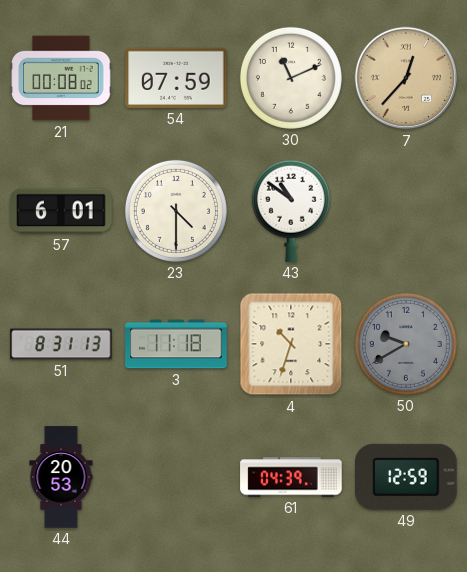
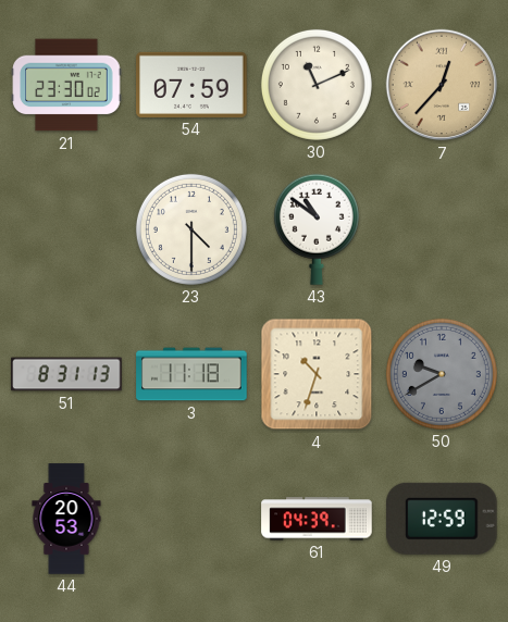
21: 00:08 -> 23:30 (66, 85)
57: 6:01 -> none (61, 211)
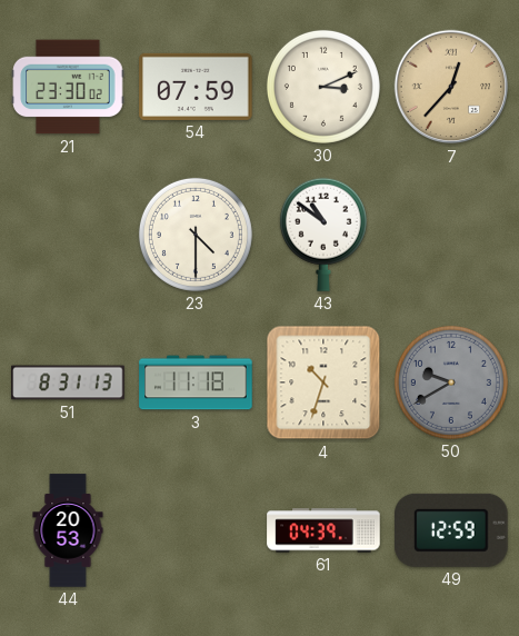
30: 11:11 -> 3:11 (323, 87)
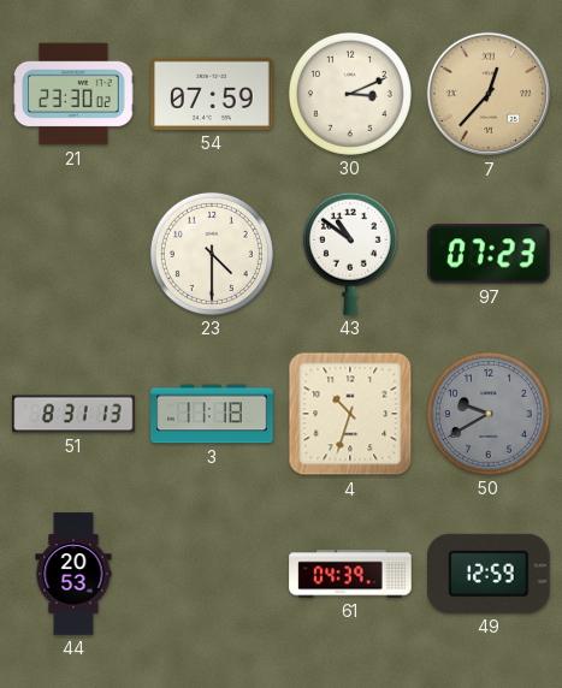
97: none -> 07:23 (490, 254)
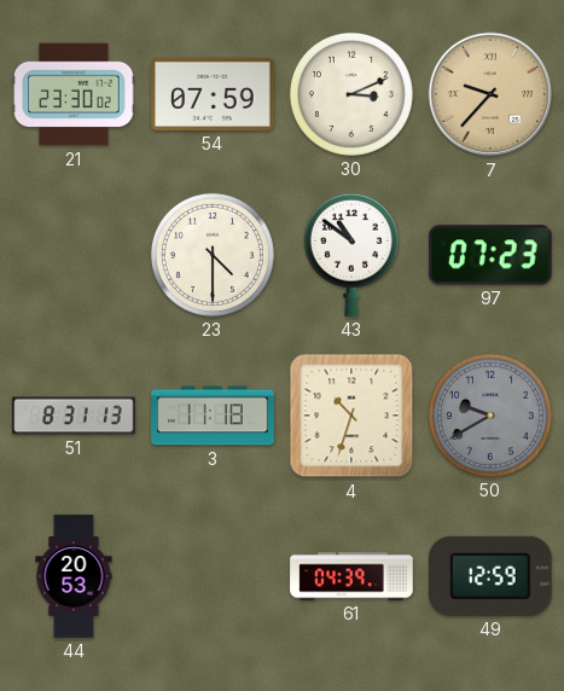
7: 12:37 -> 9:37 (490, 94)
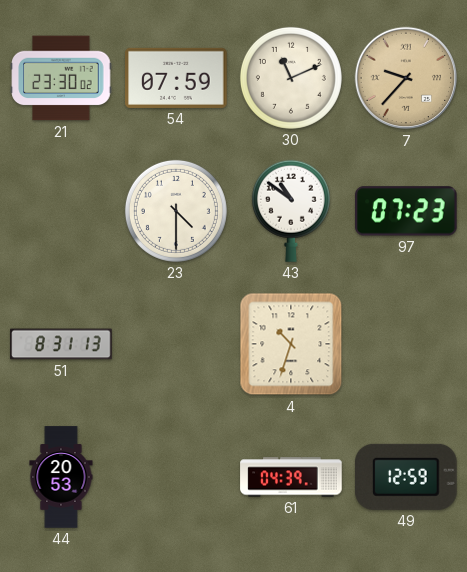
30: 3:11 -> 11:11 (291, 78)
3: 11:18 -> none (213, 416)
50: 9:40 -> none (490, 416)
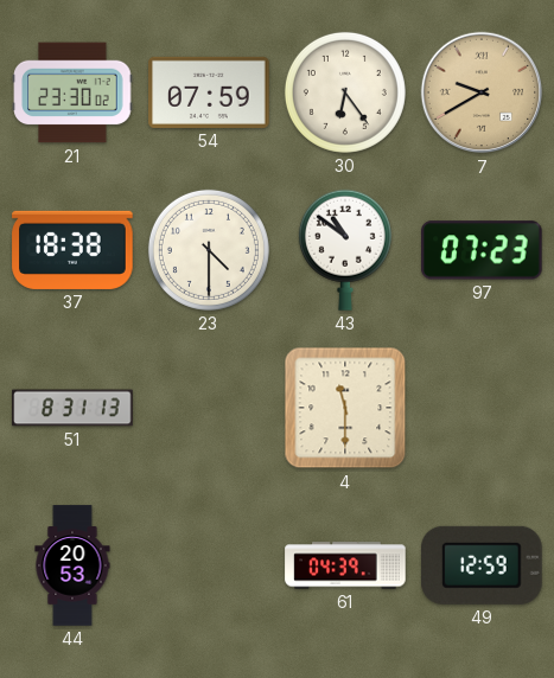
30: 11:11 -> 6:24 (345, 92)
7: 9:37 -> 9:40 (482, 92)
37: none -> 18:38 (72, 250)
4: 10:33 -> 11:30 (345, 408)
